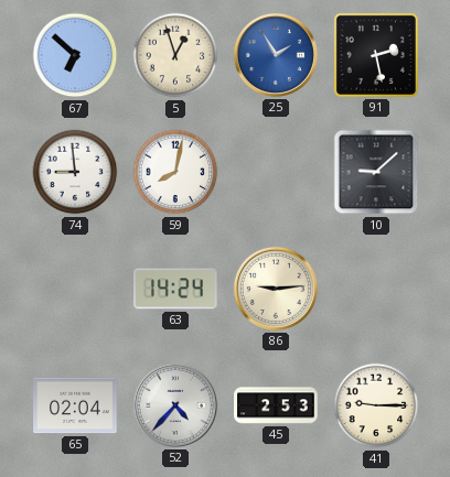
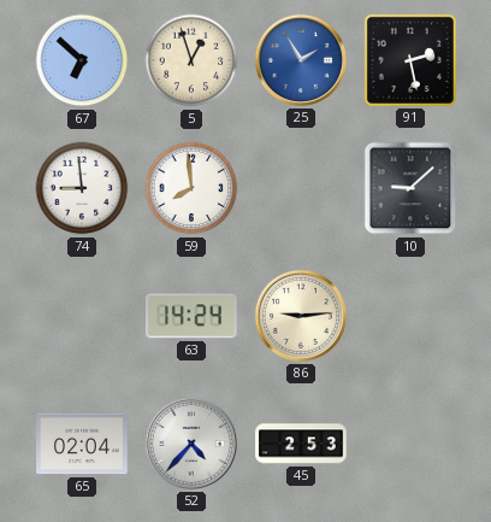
59: 8:02 -> 7:59 (191, 188)
41: 9:15 -> none (376, 405)
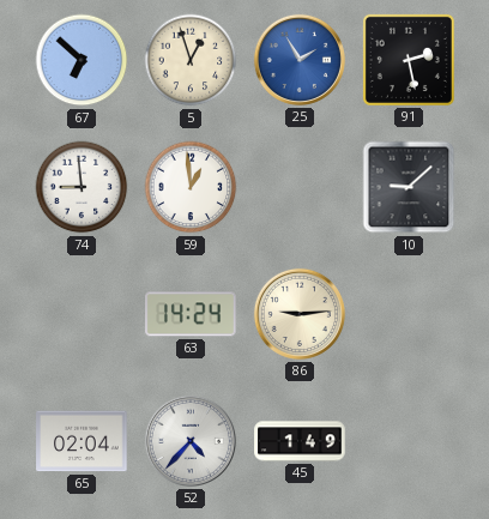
59: 7:59 -> 12:59 (191, 187)
45: 2:53 -> 1:49 (300, 441)
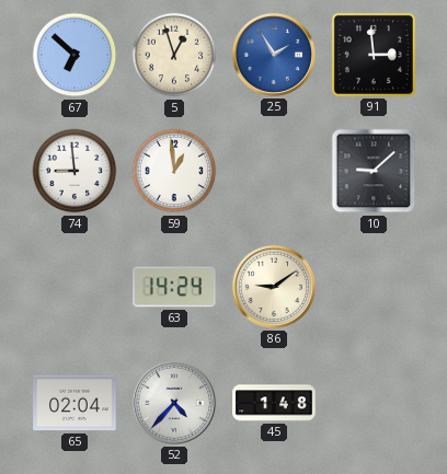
91: 2:28 -> 2:59 (374, 55)
86: 9:14 -> 9:09 (274, 287)
45: 1:49 -> 1:48 (274, 403)
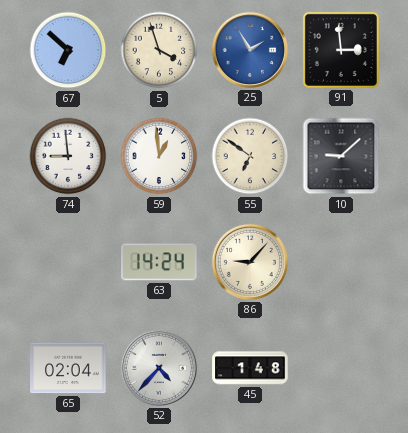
5: 12:57 -> 3:57 (159, 50)
55: none -> 6:51 (250, 156)
86: 9:09 -> 9:07 (250, 262)
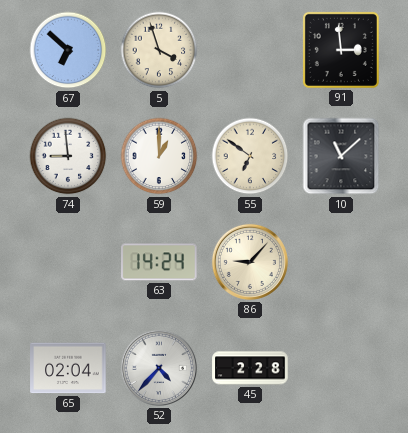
25: 1:55 -> none (250, 50)
59: 12:59 -> 1:00 (159, 156)
10: 9:08 -> 11:08 (341, 156)
45: 1:48 -> 2:28 (250, 368)
